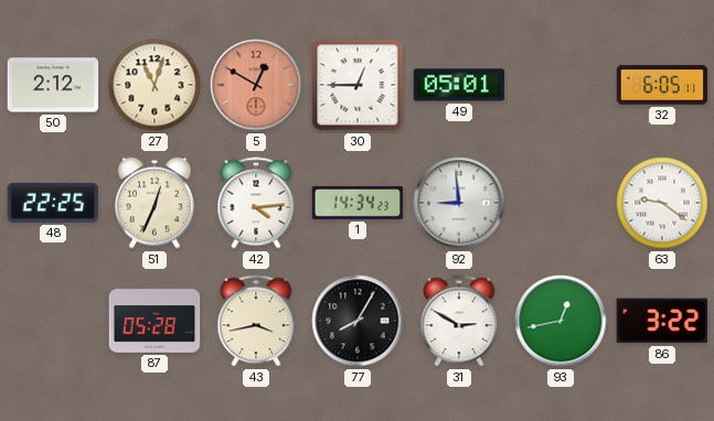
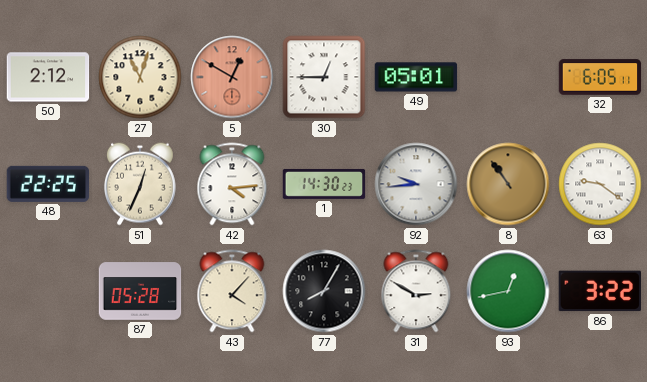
1: 14:34 -> 14:30 (324, 184)
92: 8:59 -> 9:44 (416, 184)
8: none -> 10:54 (508, 184)
43: 3:43 -> 4:07 (232, 291)
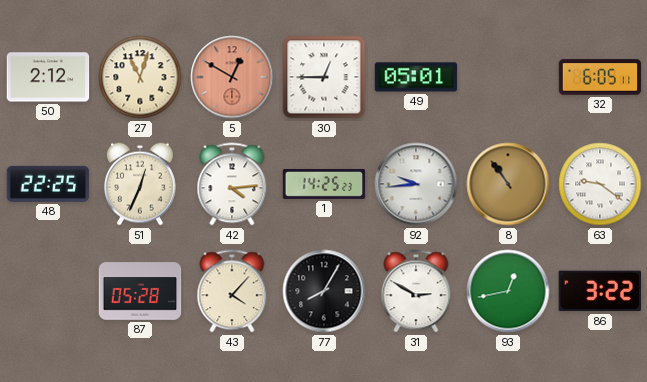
1: 14:30 -> 14:25 (324, 184)
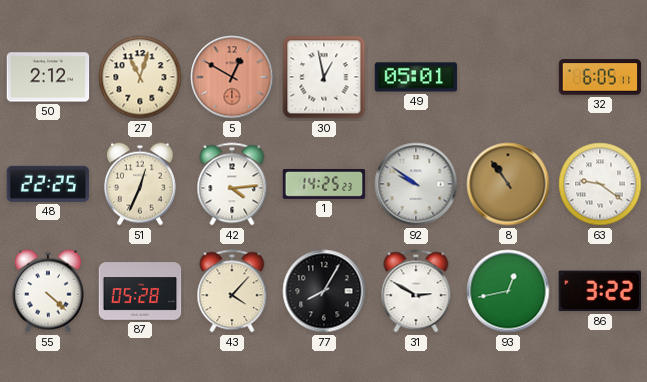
30: 12:45 -> 12:58 (324, 77)
92: 9:44 -> 9:51 (416, 184)
55: none -> 4:22 (48, 291)
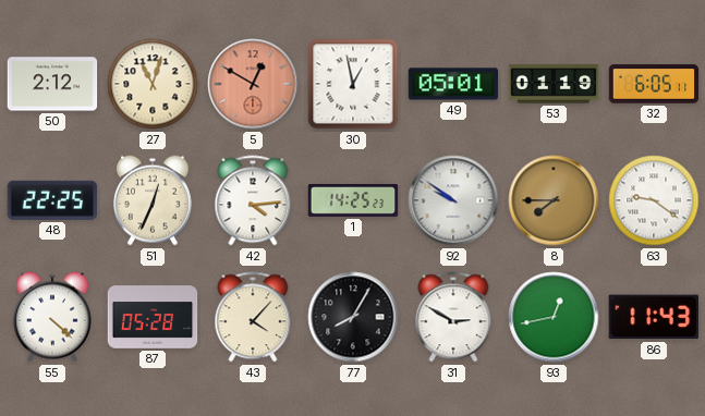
53: none -> 01:19 (554, 84)
8: 10:54 -> 7:45 (554, 200)
86: 3:22 -> 11:43 (653, 317)
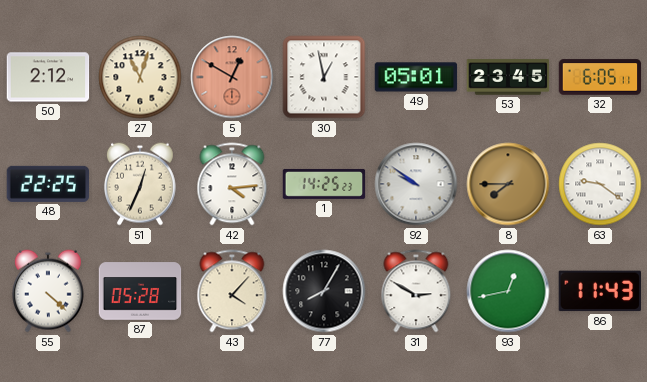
53: 01:19 -> 23:45 (508, 77)
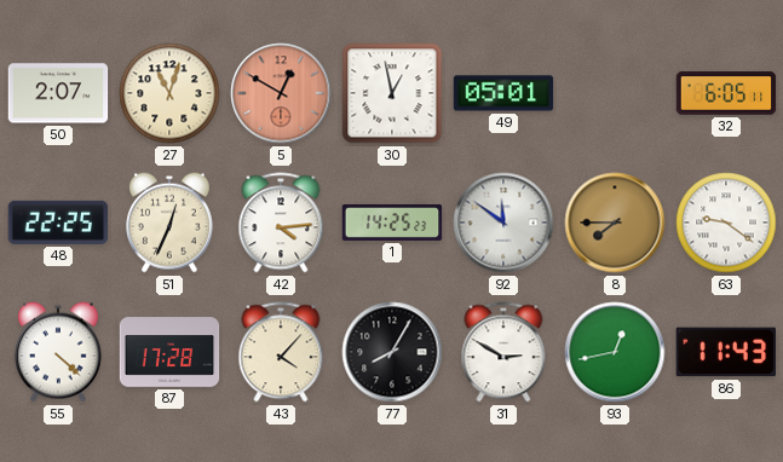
50: 2:12 -> 2:07 (58, 93)
53: 23:45 -> none (508, 77)
92: 9:51 -> 11:51 (503, 223)
87: 05:28 -> 17:28 (169, 352)
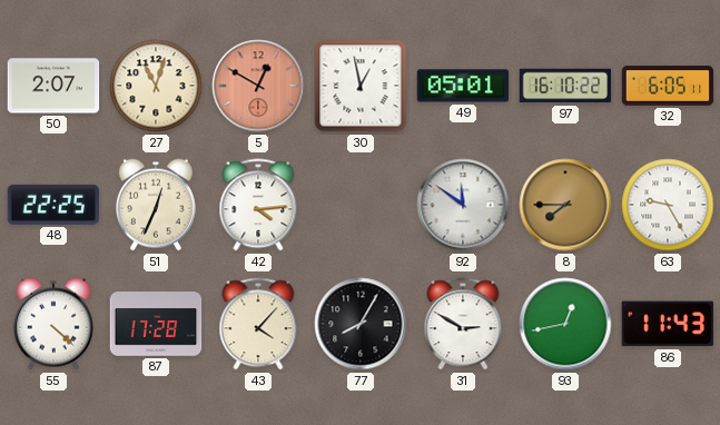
97: none -> 16:10 (565, 86)
1: 14:25 -> none (392, 223)
63: 9:21 -> 9:25 (668, 205)
